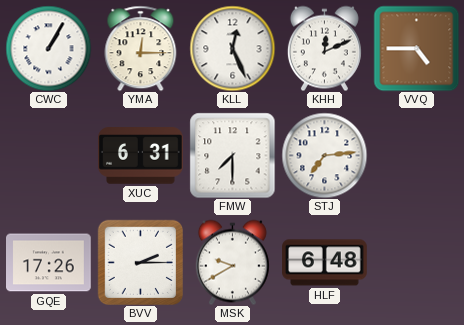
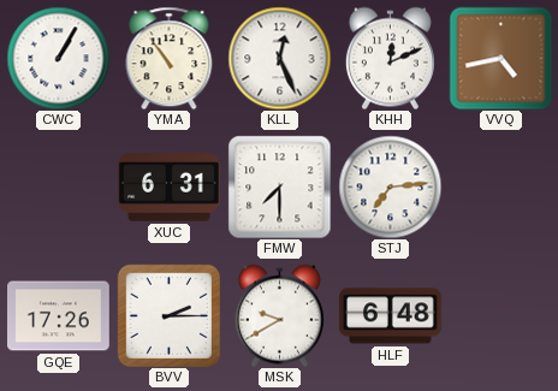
YMA: 12:15 -> 10:54 (170, 58)
VVQ: 4:45 -> 4:43 (500, 58)
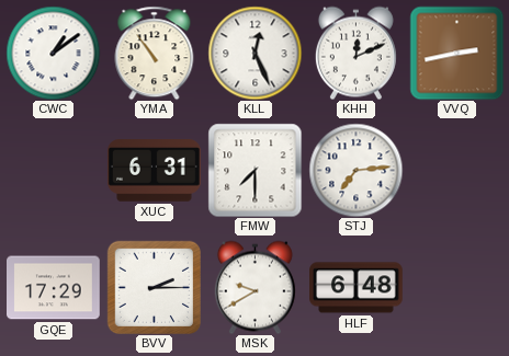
CWC: 1:05 -> 1:09 (53, 53)
VVQ: 4:43 -> 2:43 (456, 53)
GQE: 17:26 -> 17:29 (54, 288)
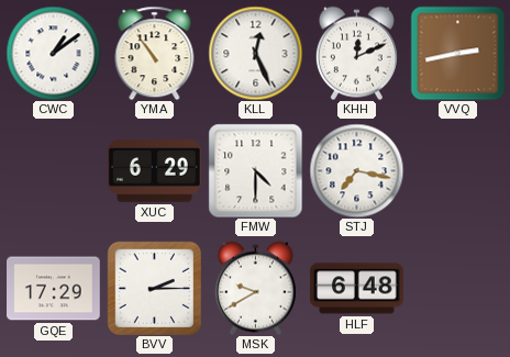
XUC: 6:31 -> 6:29 (155, 171)
FMW: 7:30 -> 4:30 (255, 170)
STJ: 7:14 -> 7:17 (356, 170)
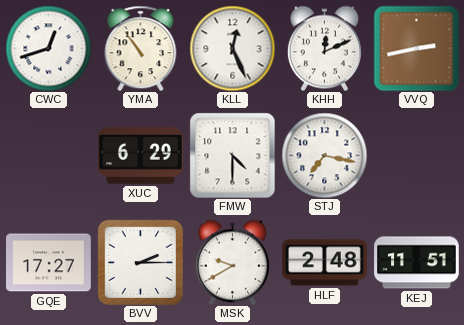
CWC: 1:09 -> 12:42 (48, 48)
GQE: 17:29 -> 17:27 (49, 263)
HLF: 6:48 -> 2:48 (325, 263)
KEJ: none -> 11:51 (417, 263)
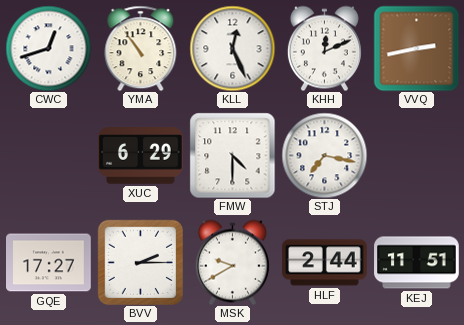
HLF: 2:48 -> 2:44 (325, 263)
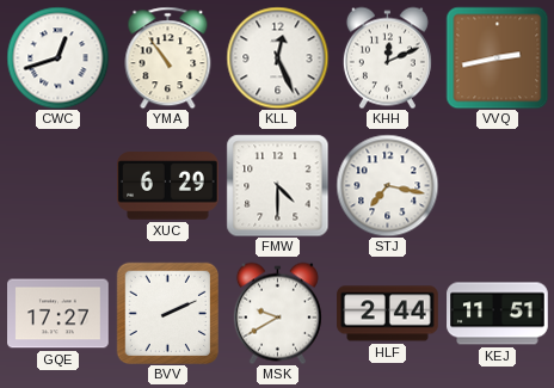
BVV: 2:15 -> 2:11 (167, 313)
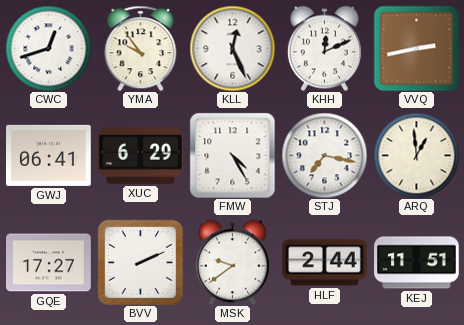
YMA: 10:54 -> 9:54 (141, 48)
GWJ: none -> 06:41 (49, 155)
FMW: 4:30 -> 4:25 (232, 155)
ARQ: none -> 12:59 (416, 155)
MSK: 9:40 -> 9:39 (232, 262)
